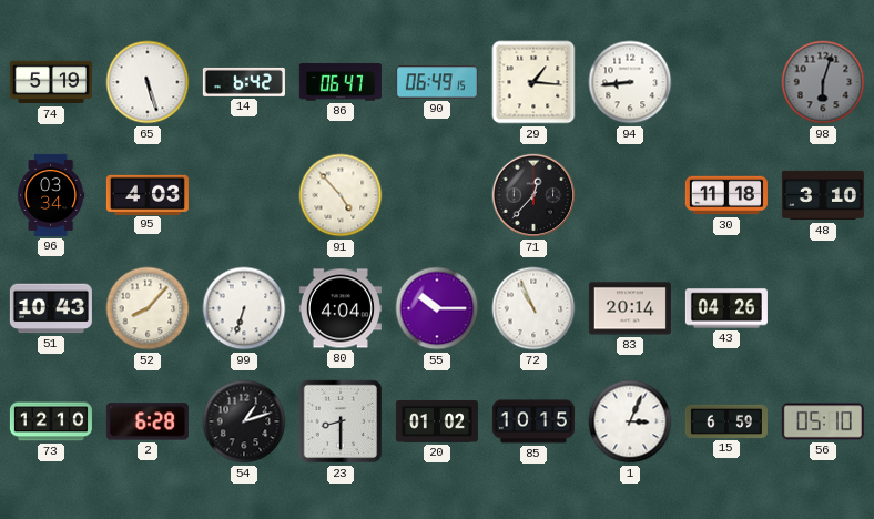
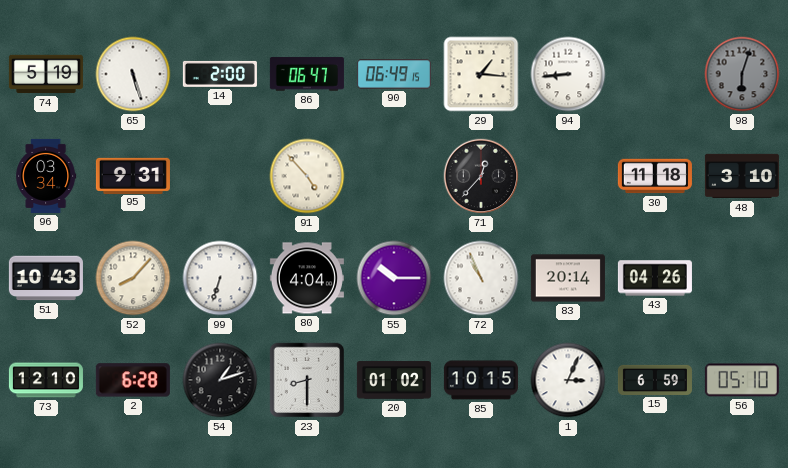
14: 6:42 -> 2:00 (220, 74)
95: 4:03 -> 9:31 (133, 175)
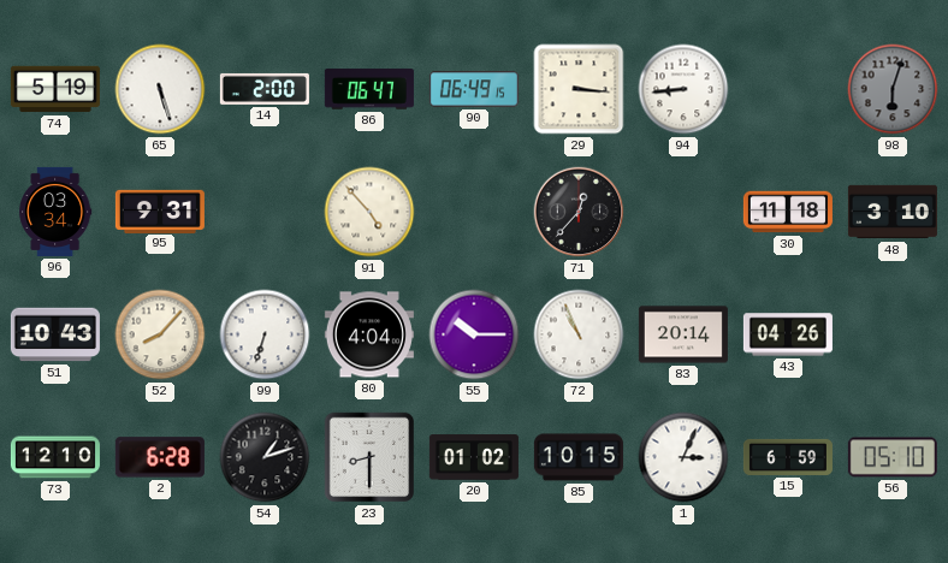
29: 1:16 -> 3:16 (579, 89)
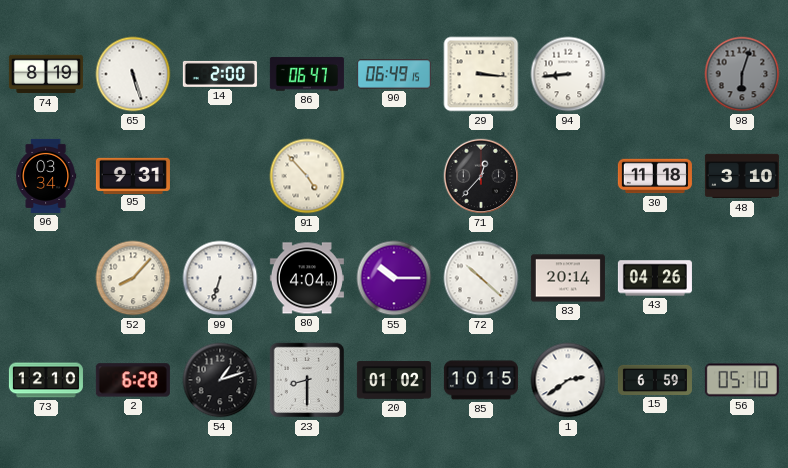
74: 5:19 -> 8:19 (46, 74)
51: 10:43 -> none (55, 334)
72: 10:56 -> 10:22 (481, 278)
1: 3:04 -> 2:39 (568, 380)
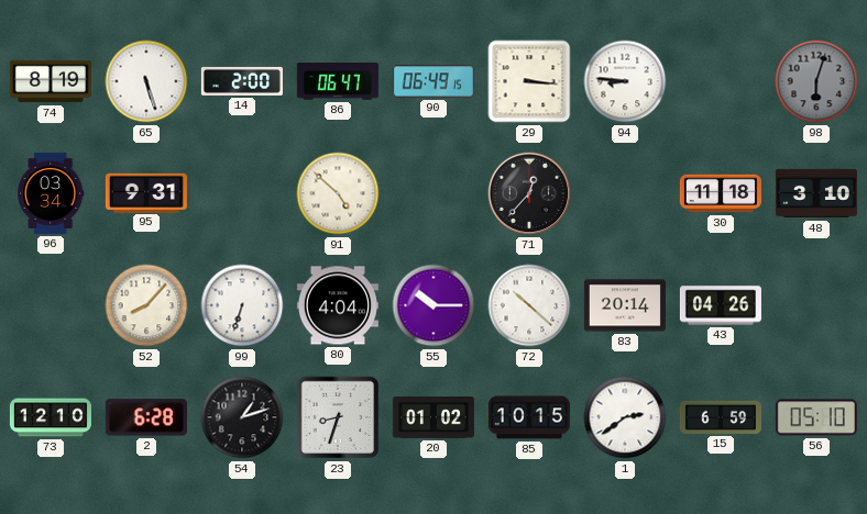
94: 8:44 -> 8:46 (625, 81)
91: 4:53 -> 4:52 (338, 193)
23: 8:30 -> 8:33 (338, 417)
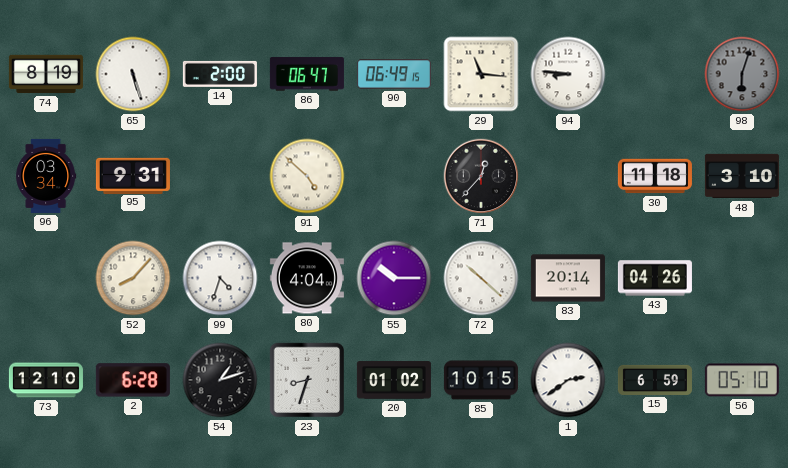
29: 3:16 -> 11:16 (481, 74)
99: 6:33 -> 4:33 (220, 278)
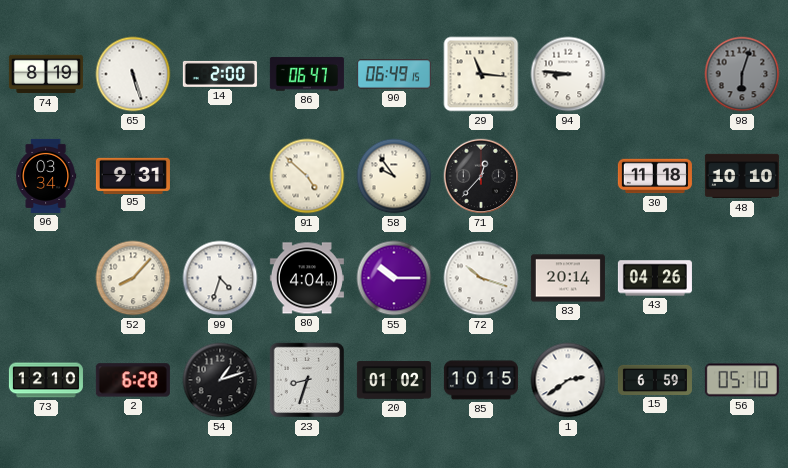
58: none -> 9:54 (394, 176)
48: 3:10 -> 10:10 (742, 176)
72: 10:22 -> 10:18 (481, 278)
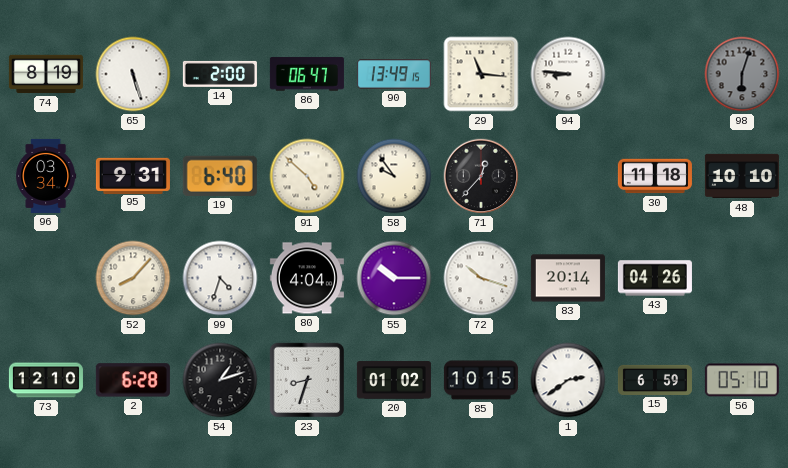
90: 06:49 -> 13:49 (394, 74)
19: none -> 6:40 (220, 176)
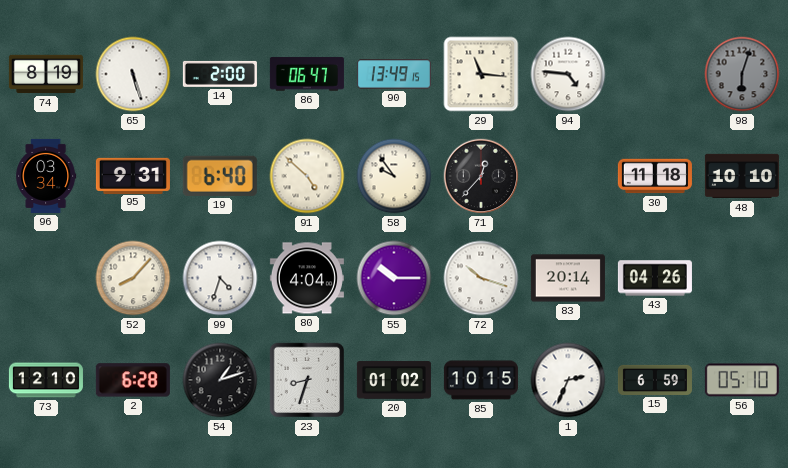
94: 8:46 -> 4:46 (568, 74)
1: 2:39 -> 2:34 (568, 380)
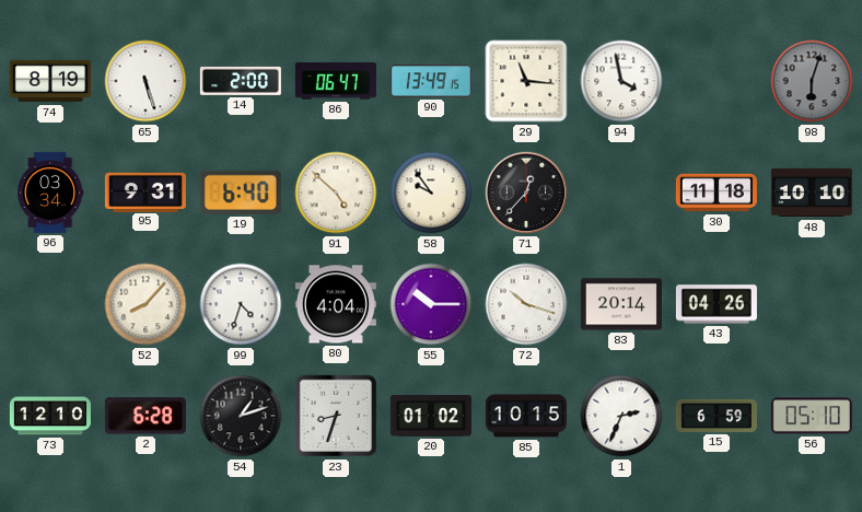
94: 4:46 -> 3:58 (621, 81)
